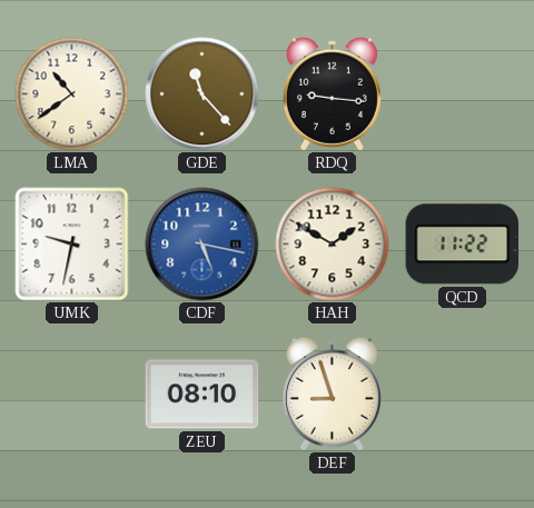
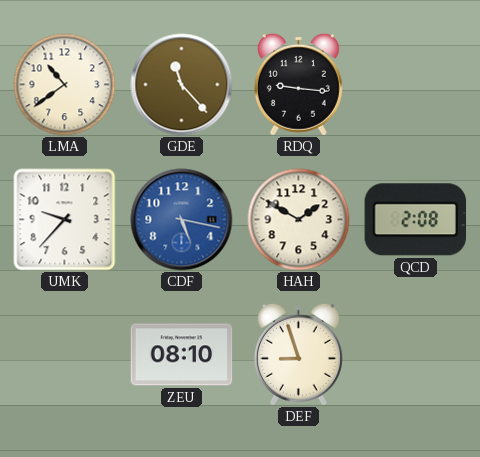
UMK: 9:32 -> 9:37 (65, 220)
QCD: 11:22 -> 2:08 (416, 220)
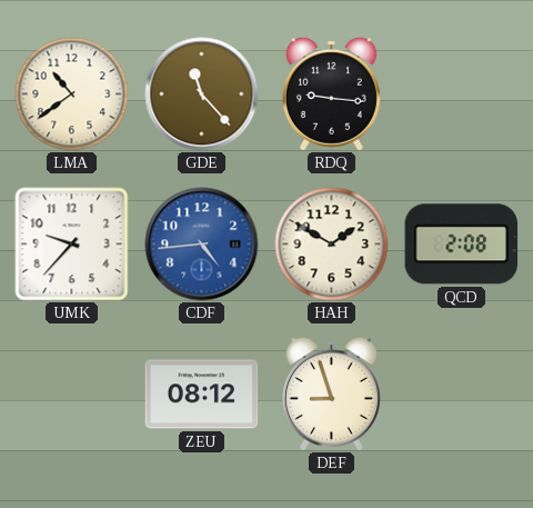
CDF: 5:17 -> 4:44 (202, 245)
ZEU: 08:10 -> 08:12 (202, 395)
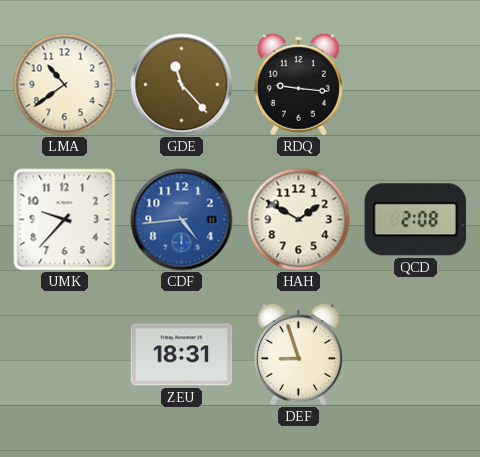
ZEU: 08:12 -> 18:31 (182, 355)
